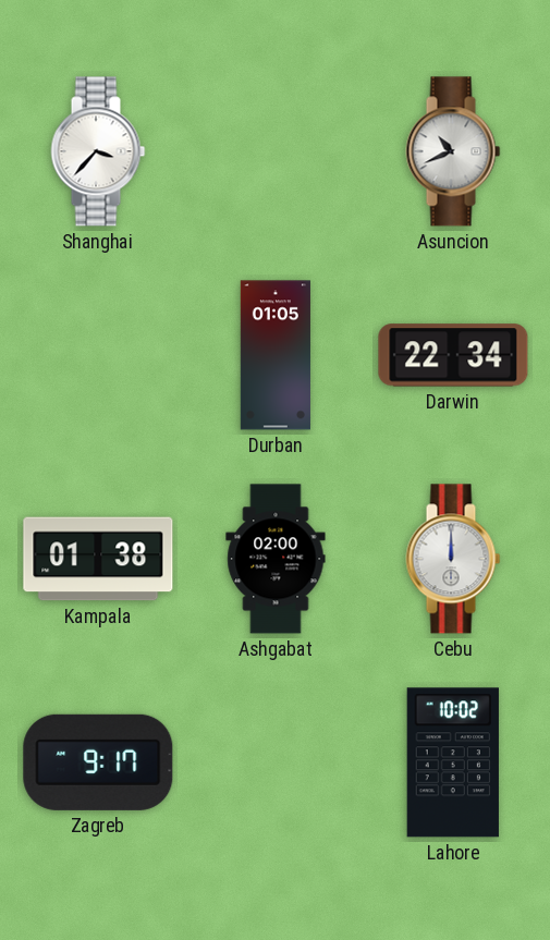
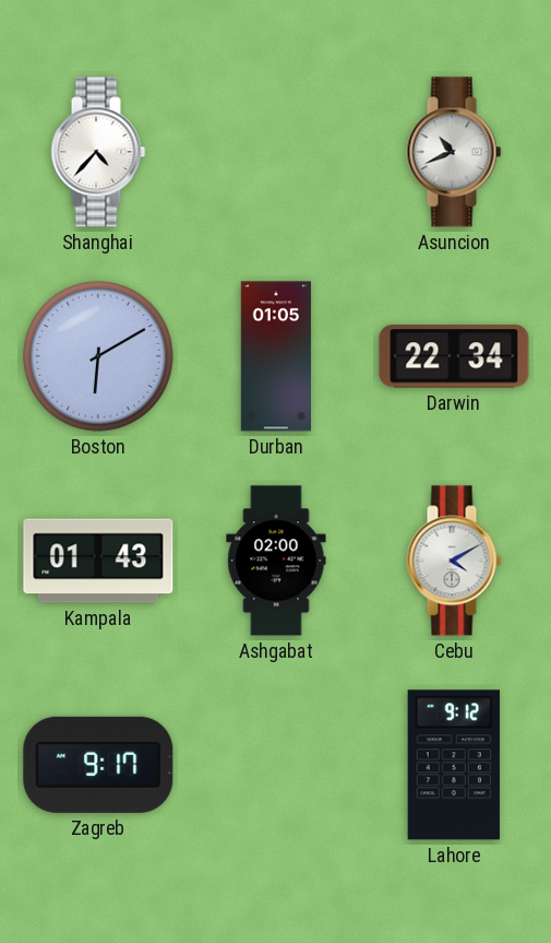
Shanghai: 3:37 -> 4:37 (98, 152)
Boston: none -> 6:10 (98, 356)
Kampala: 01:38 -> 01:43 (98, 561)
Cebu: 12:00 -> 4:10 (454, 561)
Lahore: 10:02 -> 9:12 (454, 765)
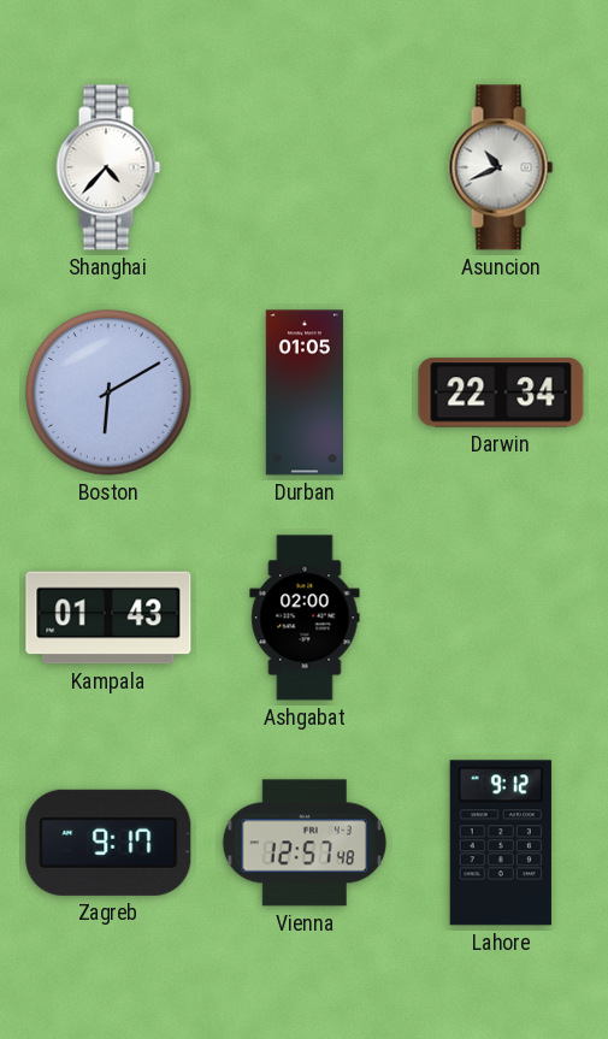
Cebu: 4:10 -> none (454, 561)
Vienna: none -> 12:57 (305, 843)
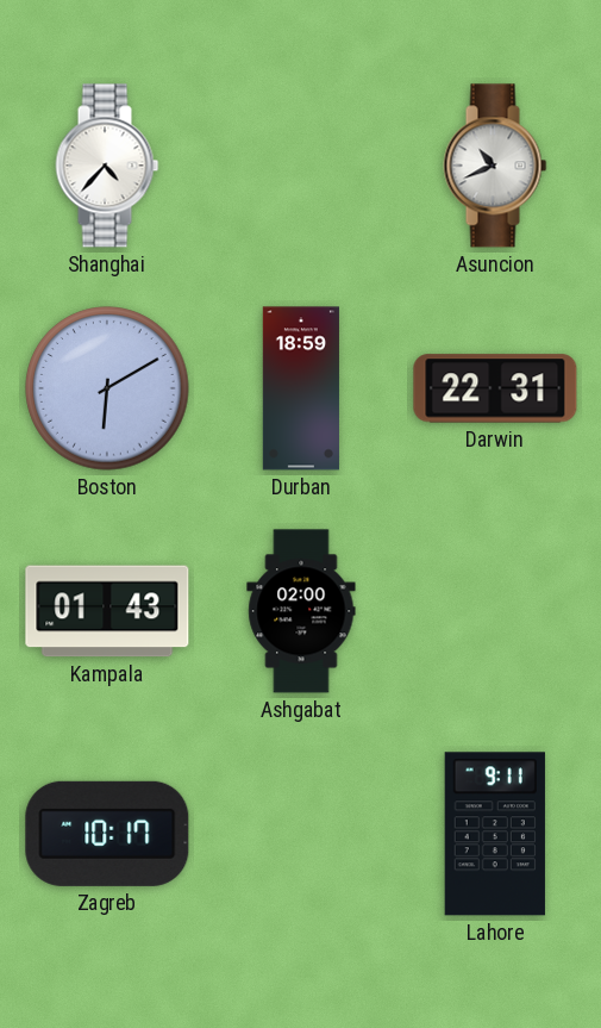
Durban: 01:05 -> 18:59 (301, 388)
Darwin: 22:34 -> 22:31 (495, 388)
Zagreb: 9:17 -> 10:17 (107, 834)
Vienna: 12:57 -> none (305, 843)
Lahore: 9:12 -> 9:11 (495, 834)
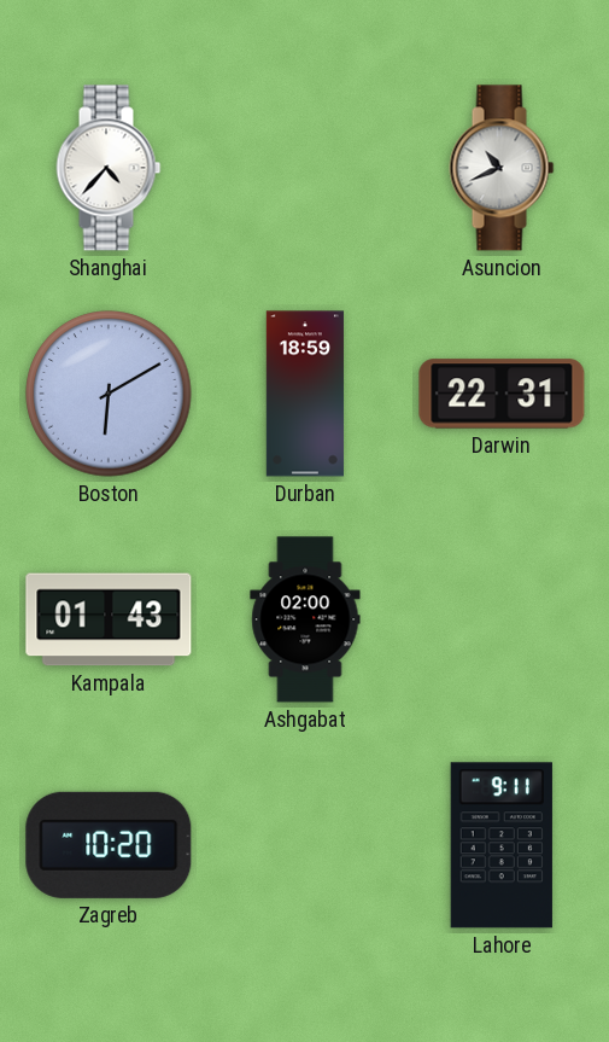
Zagreb: 10:17 -> 10:20 (109, 845)
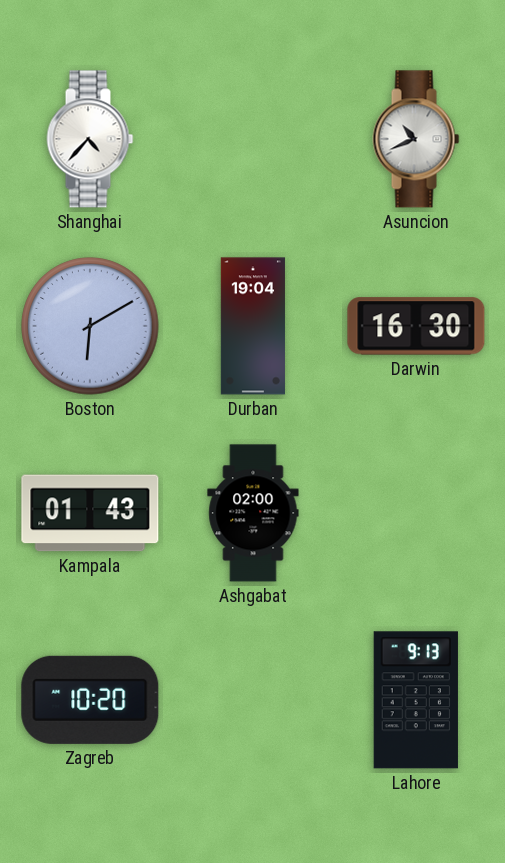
Durban: 18:59 -> 19:04 (253, 326)
Darwin: 22:31 -> 16:30 (416, 326)
Lahore: 9:11 -> 9:13 (416, 700)
